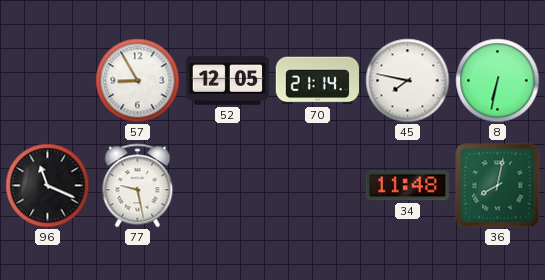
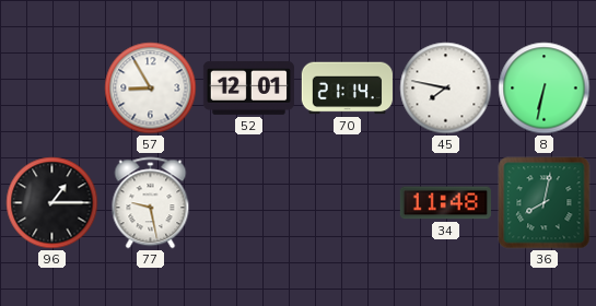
52: 12:05 -> 12:01 (248, 87)
96: 11:19 -> 1:15 (52, 203)
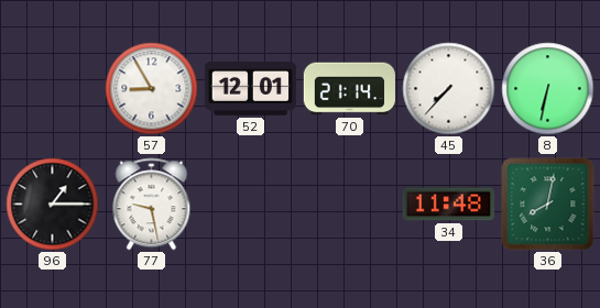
45: 7:47 -> 7:37 (449, 89)
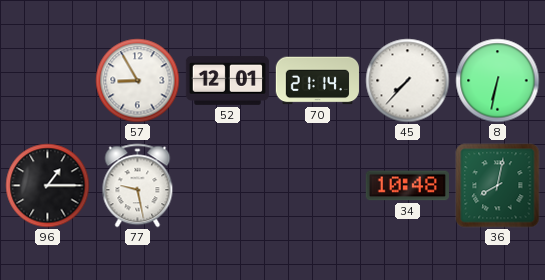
34: 11:48 -> 10:48 (407, 186)
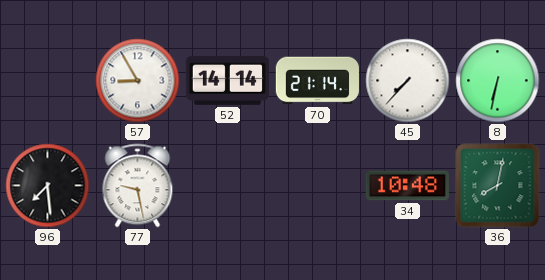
52: 12:01 -> 14:14 (227, 80)
96: 1:15 -> 7:29 (48, 186)
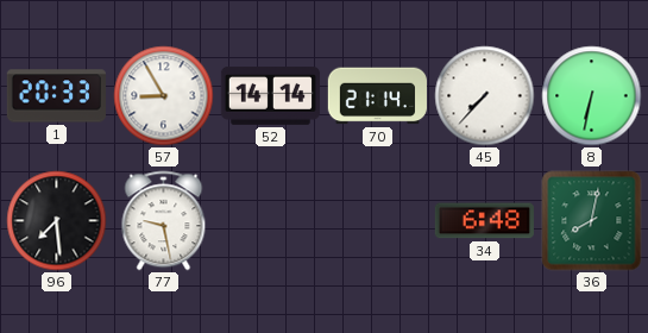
1: none -> 20:33 (56, 96)
34: 10:48 -> 6:48 (484, 221)
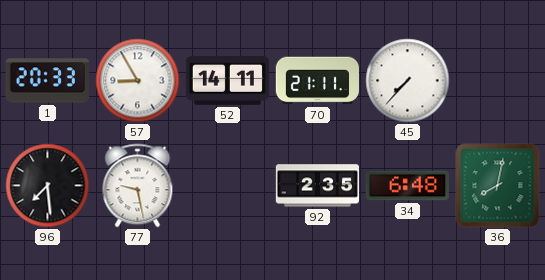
52: 14:14 -> 14:11 (227, 80)
70: 21:14 -> 21:11 (317, 81)
8: 6:32 -> none (592, 96)
92: none -> 2:35 (317, 186)
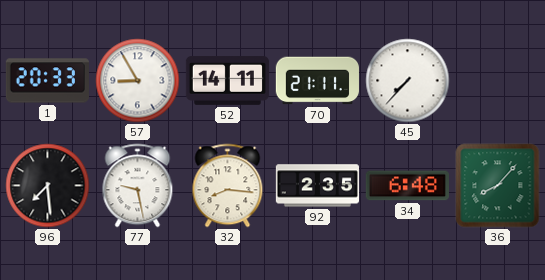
32: none -> 8:16 (228, 186)
36: 8:02 -> 8:07 (498, 186)
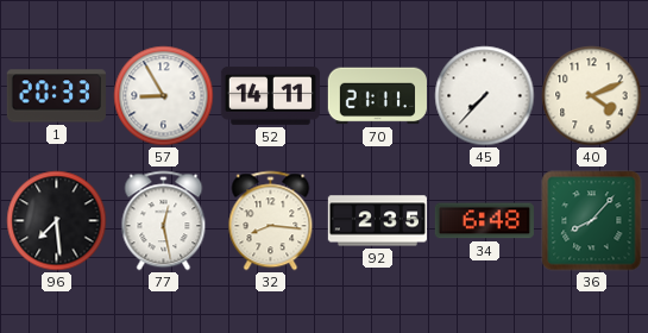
40: none -> 4:11 (592, 96)
77: 9:28 -> 12:28 (164, 221)
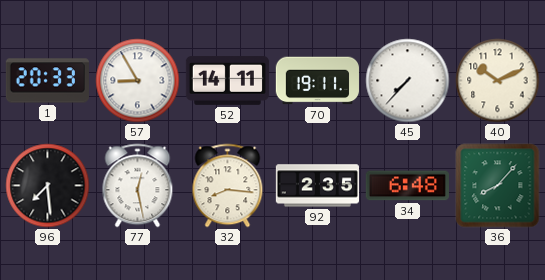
70: 21:11 -> 19:11 (317, 81)
40: 4:11 -> 10:11 (498, 81)
